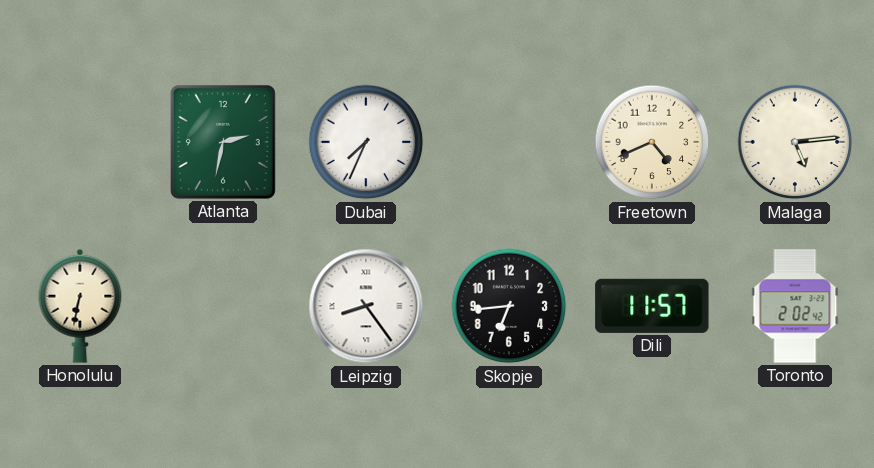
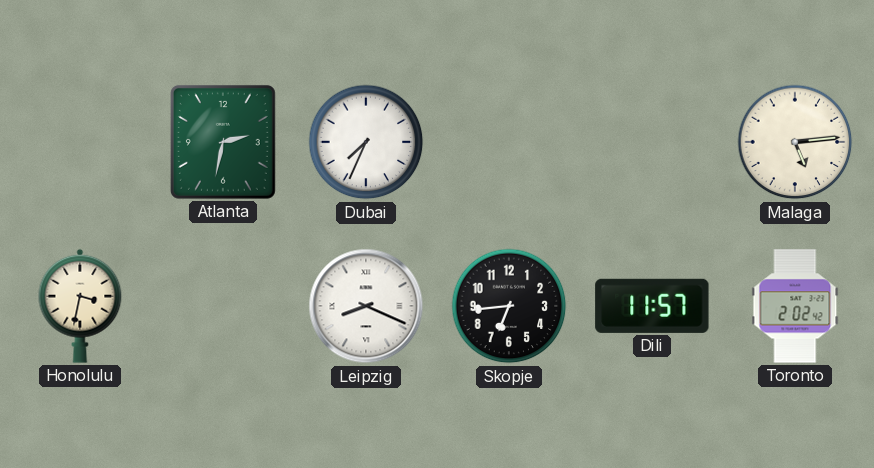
Freetown: 4:41 -> none (652, 142)
Honolulu: 6:32 -> 3:32 (80, 306)
Leipzig: 8:24 -> 8:19 (366, 306)
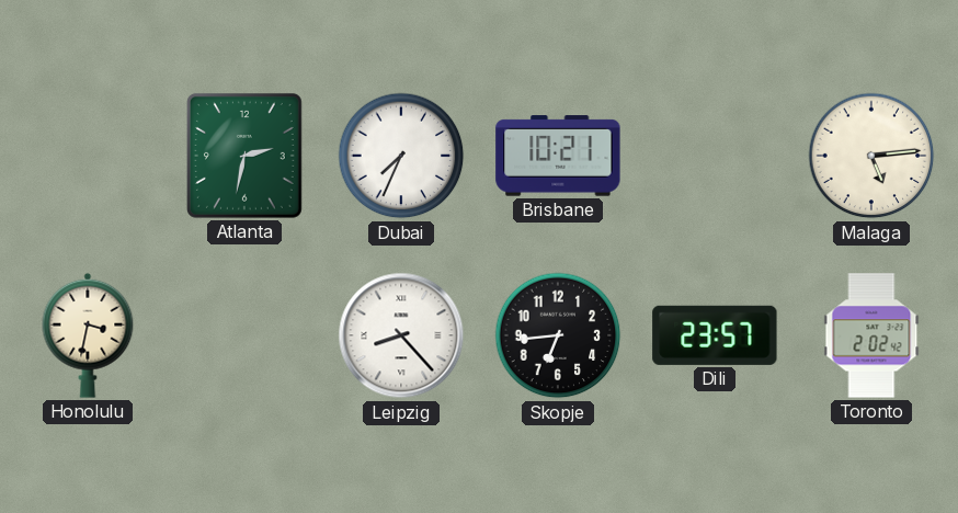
Brisbane: none -> 10:21 (558, 156)
Leipzig: 8:19 -> 8:23 (401, 335)
Dili: 11:57 -> 23:57 (715, 335)
